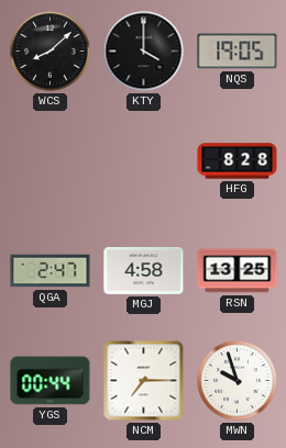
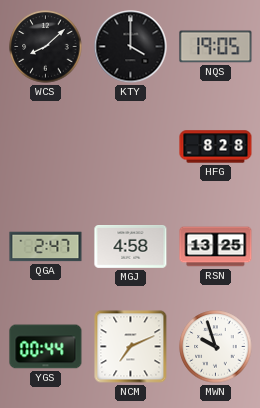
NCM: 7:15 -> 7:11 (131, 347)
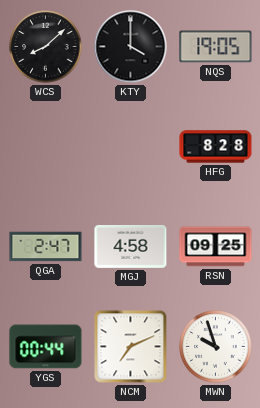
RSN: 13:25 -> 09:25 (216, 247)
